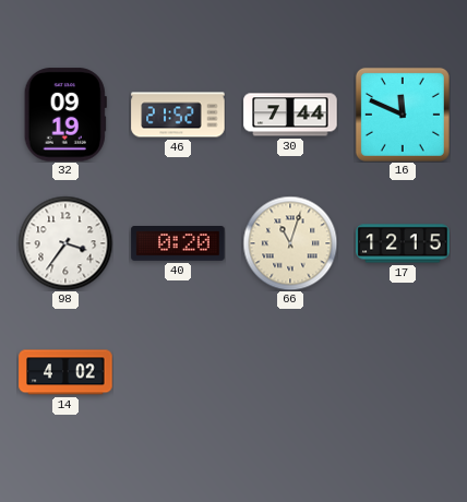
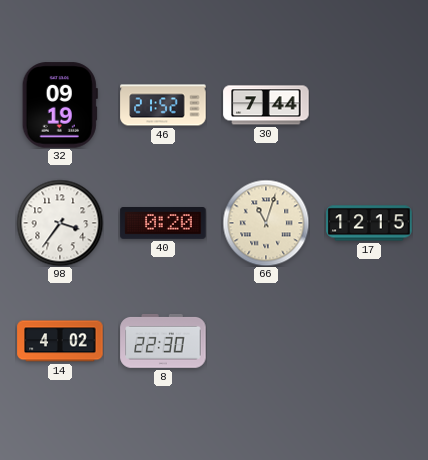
16: 11:49 -> none (403, 115)
8: none -> 22:30 (163, 341)
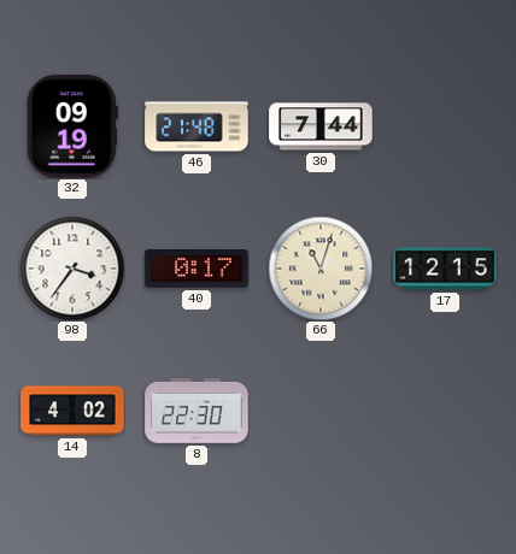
46: 21:52 -> 21:48 (197, 126)
40: 0:20 -> 0:17 (197, 270)
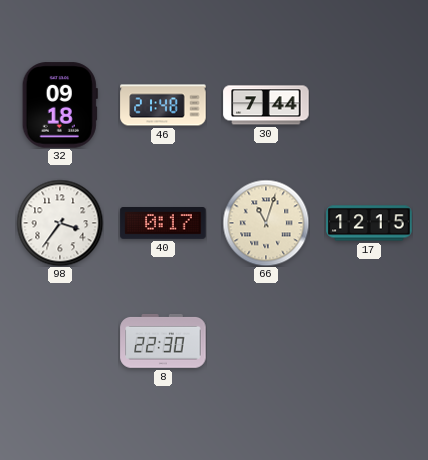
32: 09:19 -> 09:18 (60, 105)
14: 4:02 -> none (72, 411)
